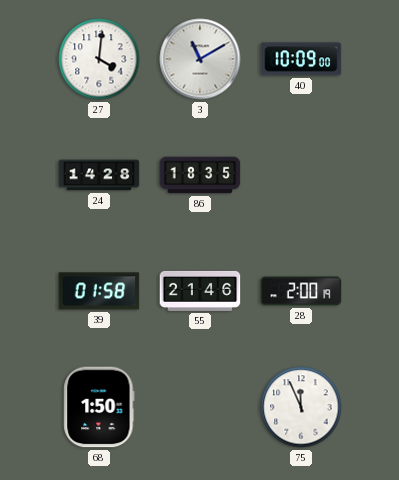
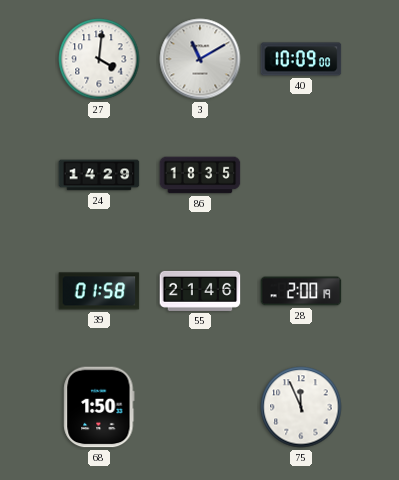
24: 14:28 -> 14:29 (99, 175)
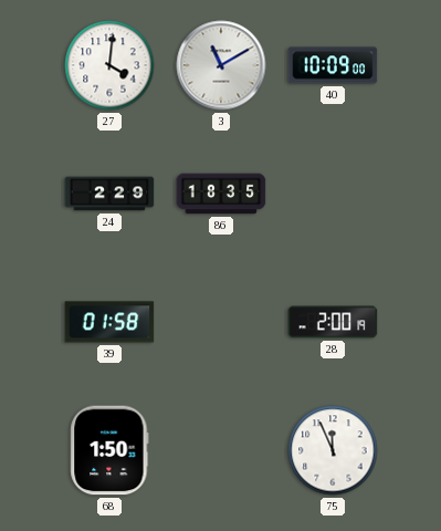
24: 14:29 -> 2:29 (109, 194)
55: 21:46 -> none (200, 291)
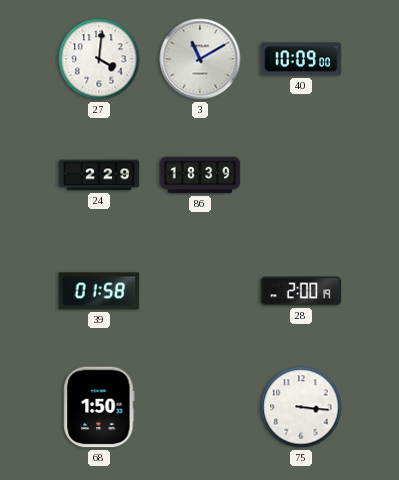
86: 18:35 -> 18:39 (200, 175)
75: 11:56 -> 3:16 (301, 407)
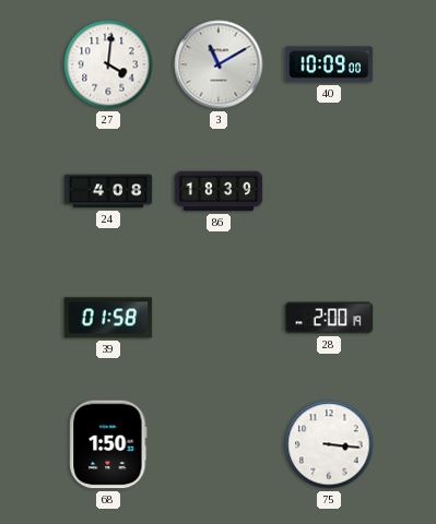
24: 2:29 -> 4:08 (108, 191)
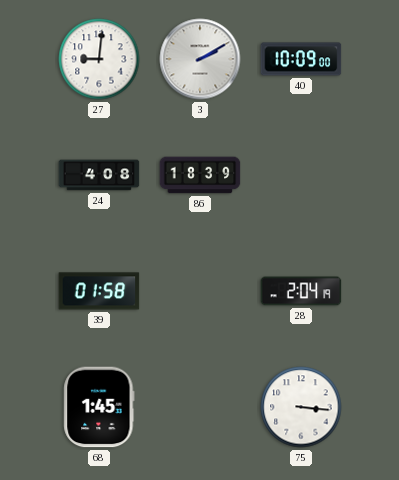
27: 4:01 -> 9:01 (99, 59)
3: 11:10 -> 2:10 (200, 59)
28: 2:00 -> 2:04 (301, 291)
68: 1:50 -> 1:45 (99, 407)
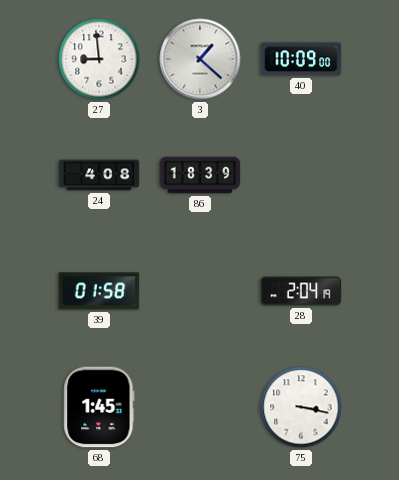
27: 9:01 -> 8:59 (99, 59)
3: 2:10 -> 1:22 (200, 59)
75: 3:16 -> 3:17 (301, 407)
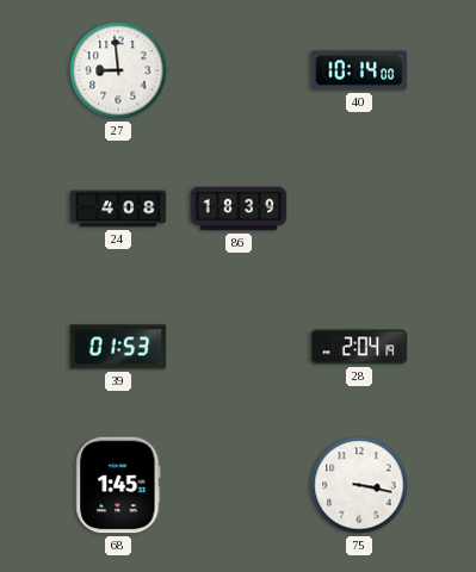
3: 1:22 -> none (200, 59)
40: 10:09 -> 10:14 (359, 70)
39: 01:58 -> 01:53 (118, 347)
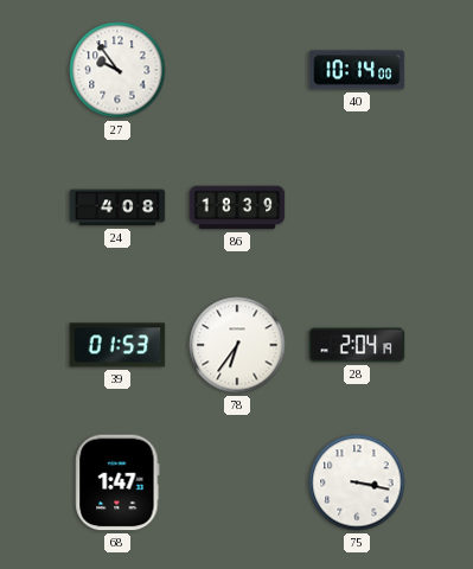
27: 8:59 -> 9:54 (117, 70)
78: none -> 6:36 (237, 345)
68: 1:45 -> 1:47 (117, 482)
